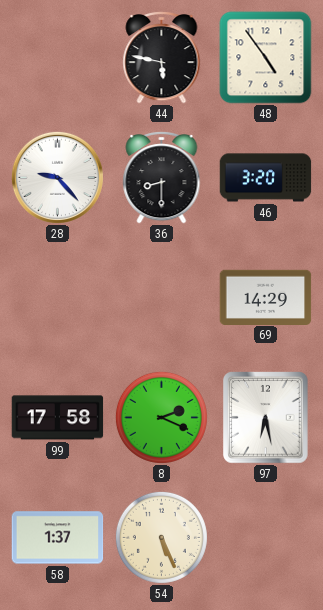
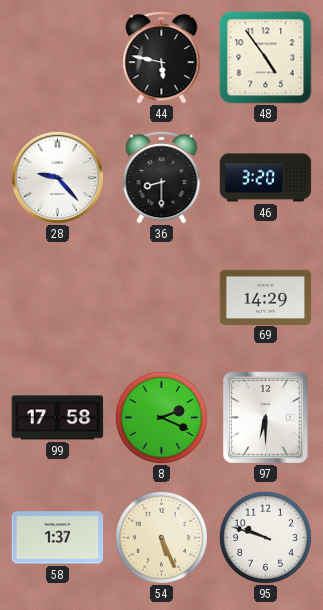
97: 6:28 -> 6:30 (266, 418)
95: none -> 9:48 (265, 537)
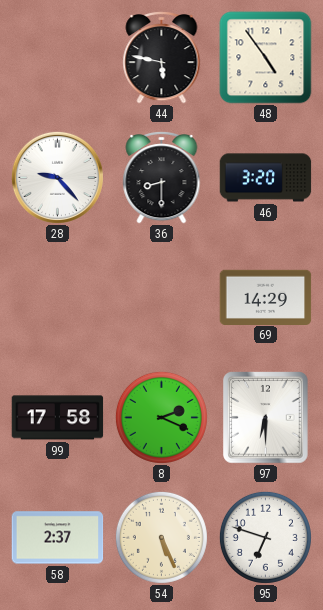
58: 1:37 -> 2:37 (58, 538)
95: 9:48 -> 6:48 (265, 537)
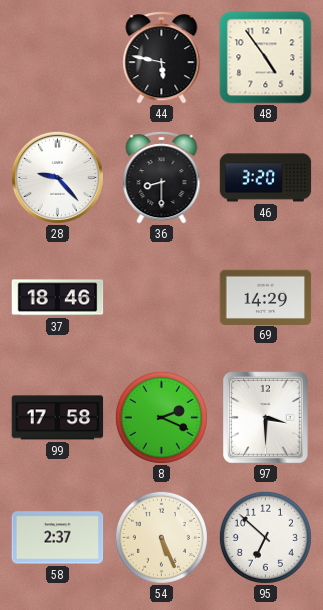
37: none -> 18:46 (58, 298)
97: 6:30 -> 3:30 (266, 418)
95: 6:48 -> 6:52 (265, 537)
